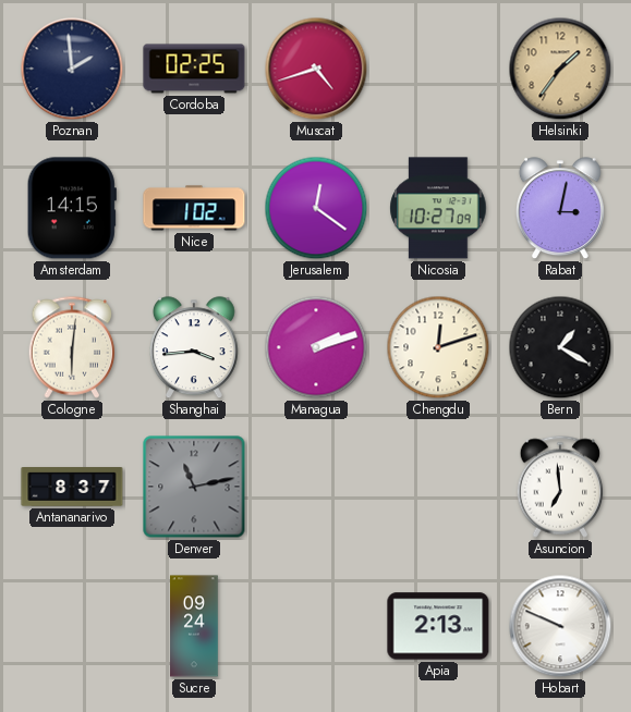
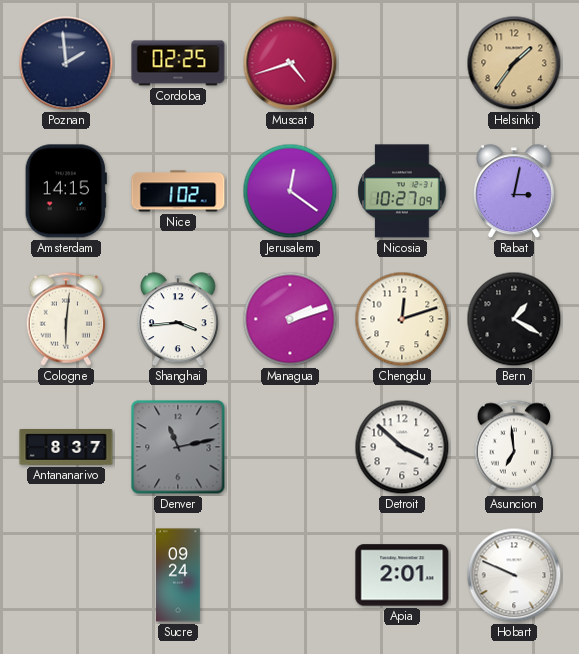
Detroit: none -> 3:52 (402, 447)
Apia: 2:13 -> 2:01 (402, 575)
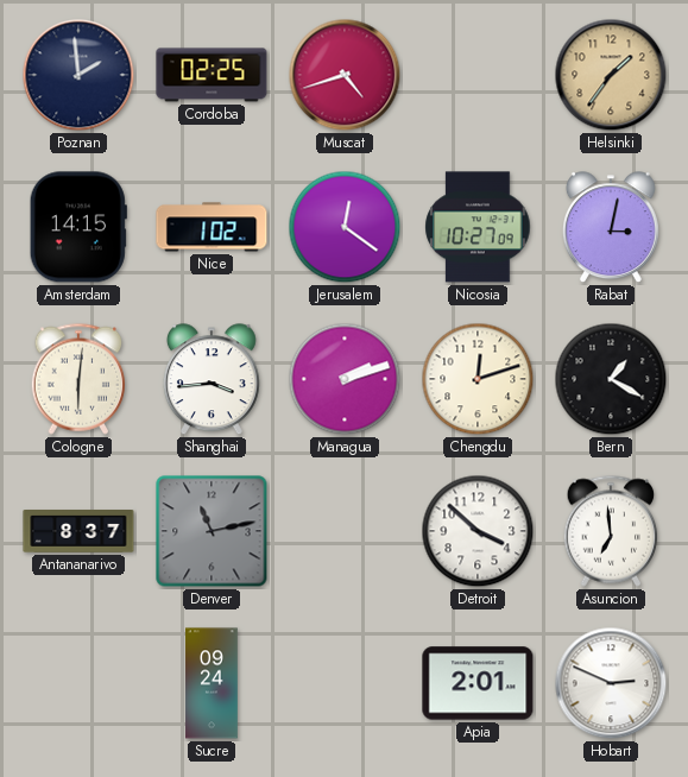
Hobart: 9:49 -> 2:49 (611, 683)
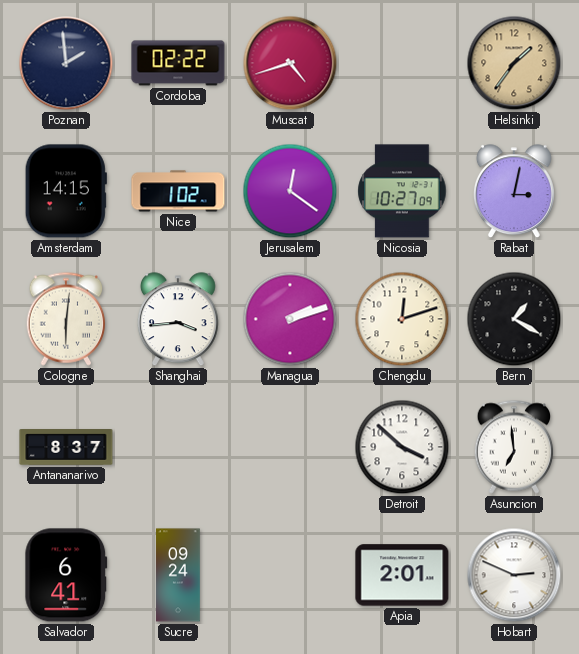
Cordoba: 02:25 -> 02:22 (178, 63)
Denver: 11:13 -> none (212, 531)
Salvador: none -> 6:41 (66, 575)
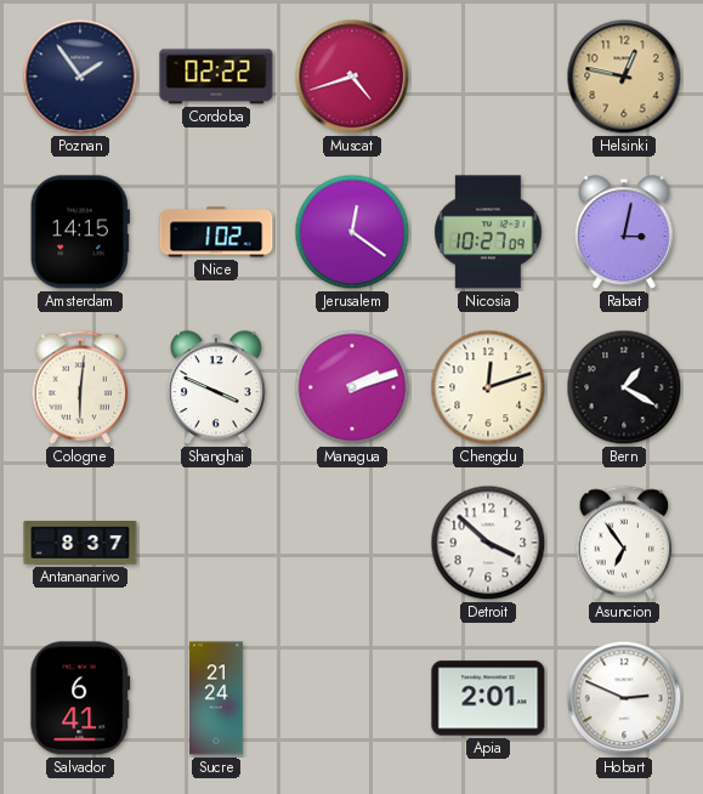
Poznan: 1:59 -> 1:54 (80, 76)
Helsinki: 1:36 -> 12:47 (624, 76)
Shanghai: 3:44 -> 3:49 (216, 389)
Asuncion: 6:59 -> 6:54 (624, 543)
Sucre: 09:24 -> 21:24 (216, 698)
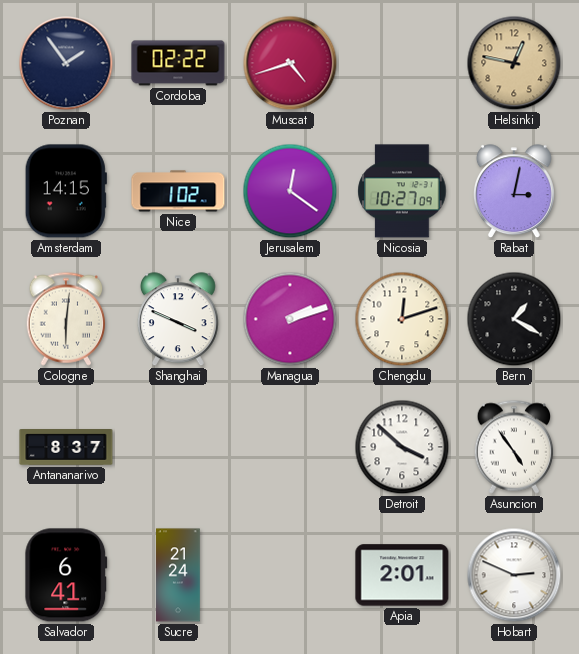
Asuncion: 6:54 -> 4:54 (514, 447)
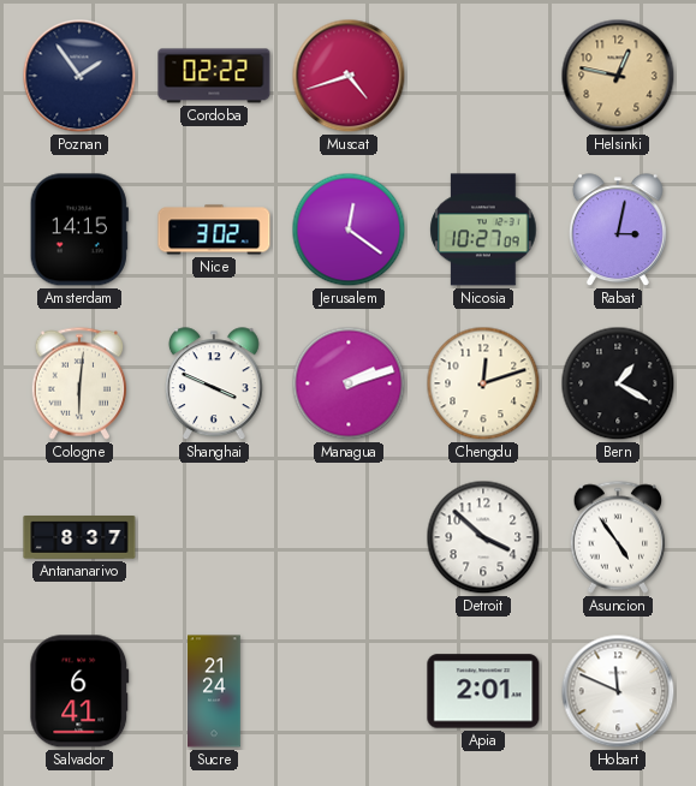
Nice: 1:02 -> 3:02 (214, 230)
Hobart: 2:49 -> 11:49 (618, 691)
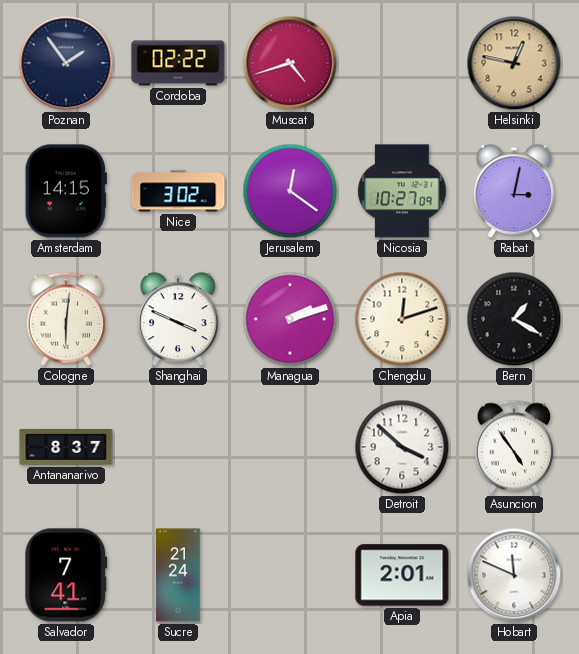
Salvador: 6:41 -> 7:41 (66, 575)
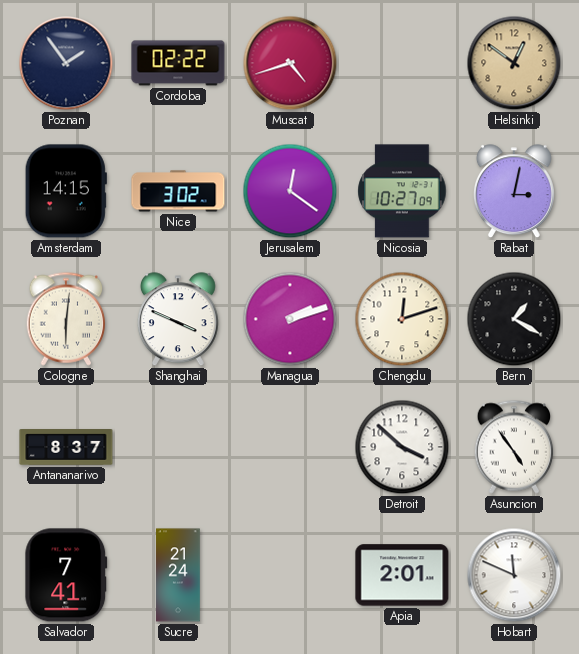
Helsinki: 12:47 -> 12:51 (514, 63)
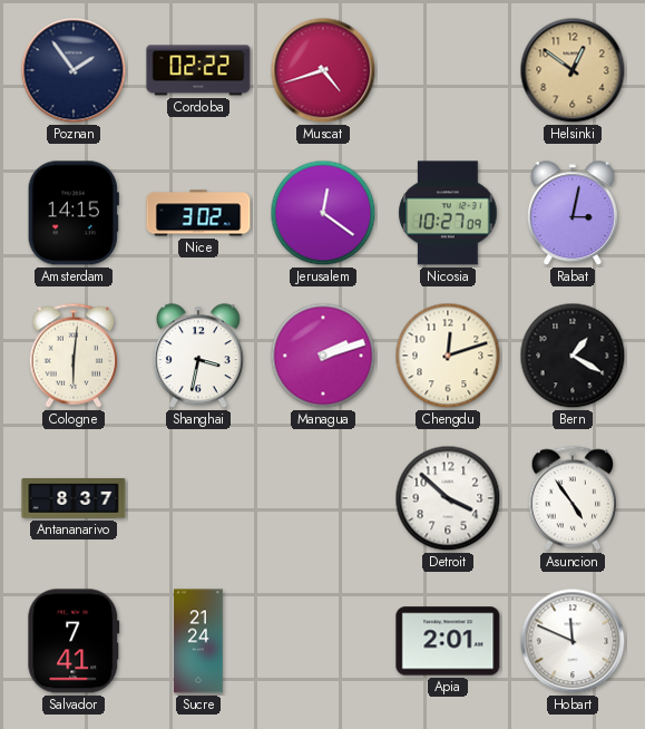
Shanghai: 3:49 -> 3:32 (198, 357)
